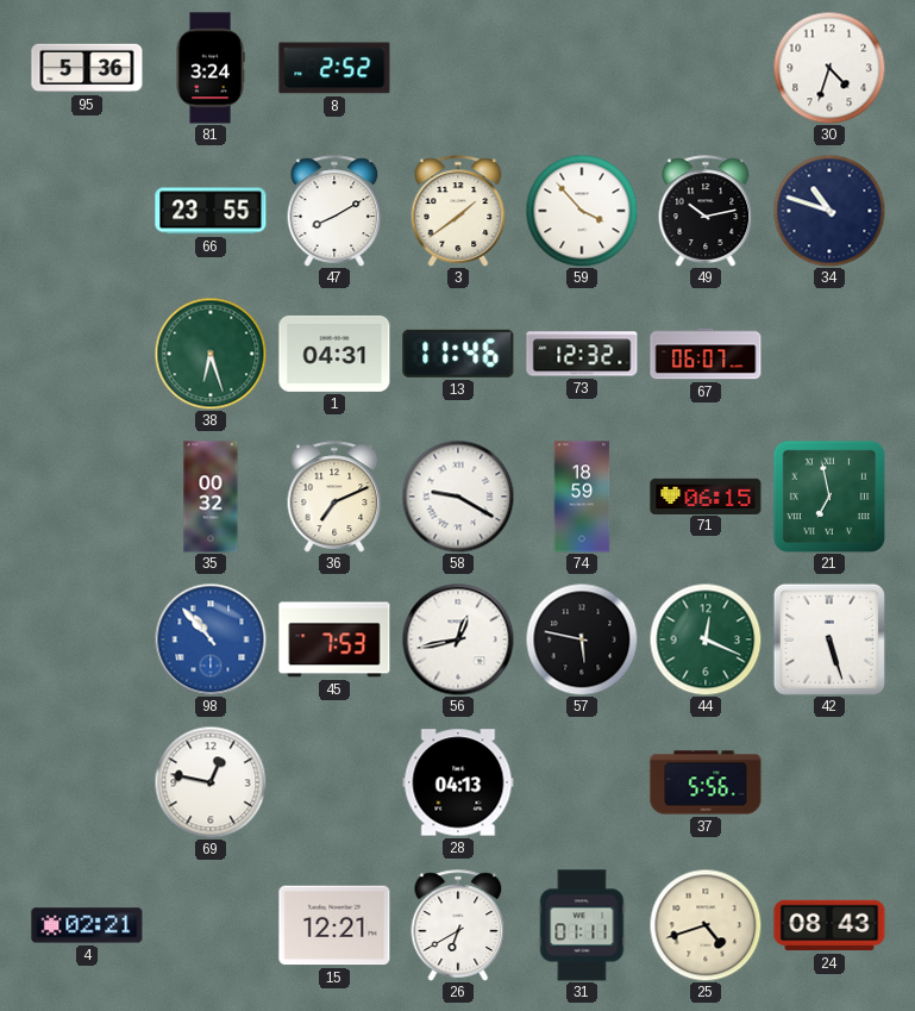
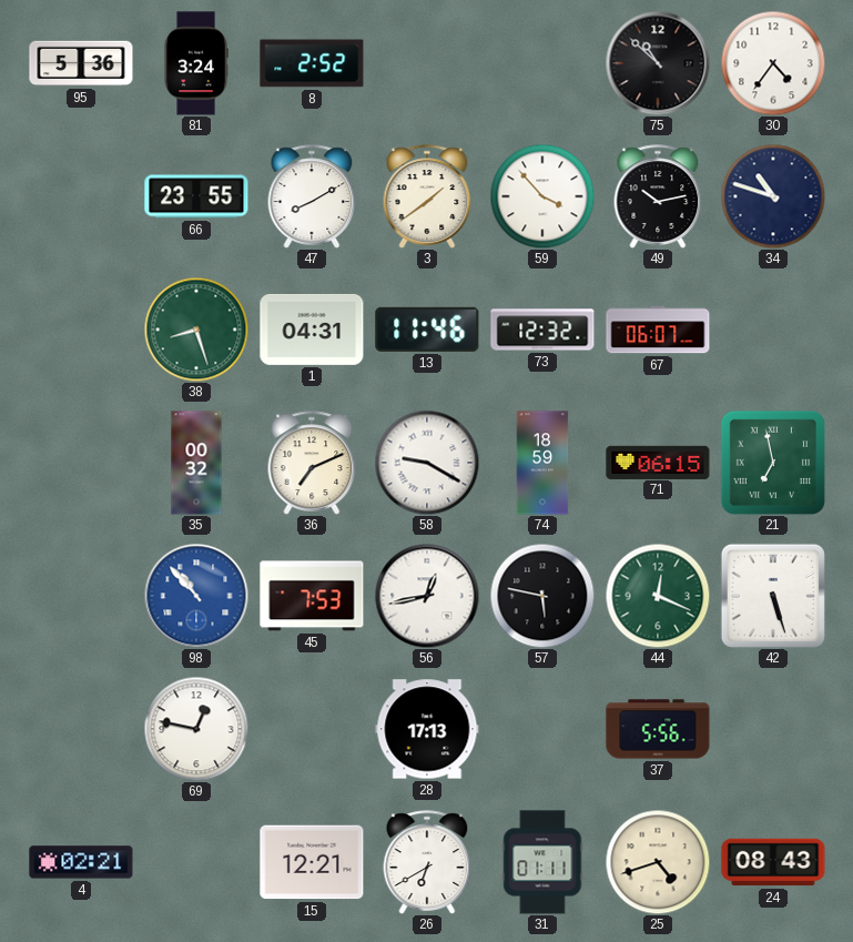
75: none -> 10:52 (658, 63)
30: 4:33 -> 4:36 (773, 63)
38: 6:27 -> 8:27 (196, 330)
28: 04:13 -> 17:13 (427, 729)
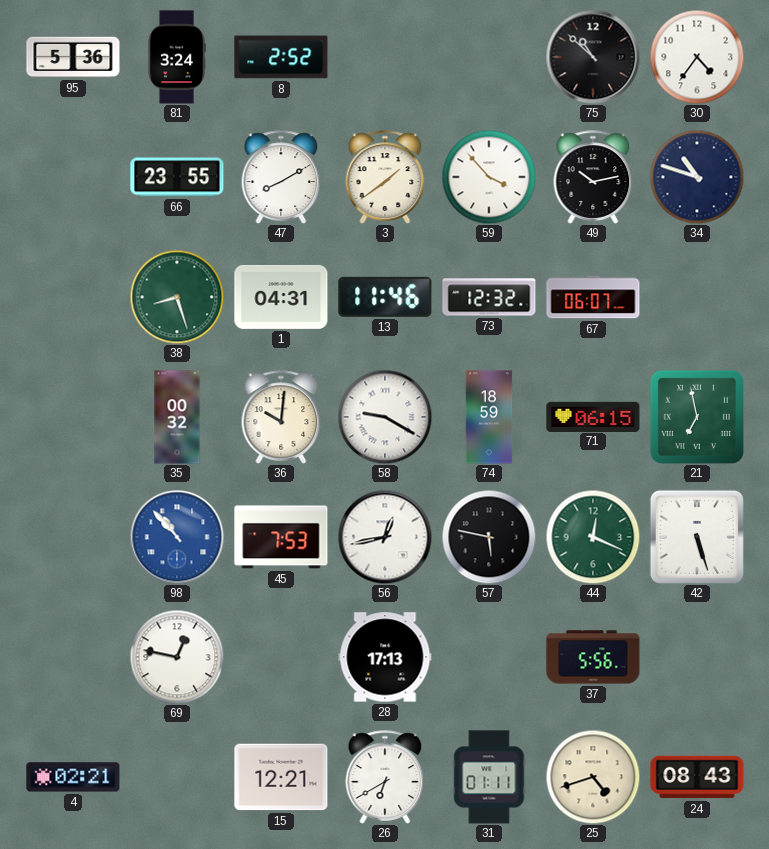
36: 7:11 -> 10:01 (281, 417)
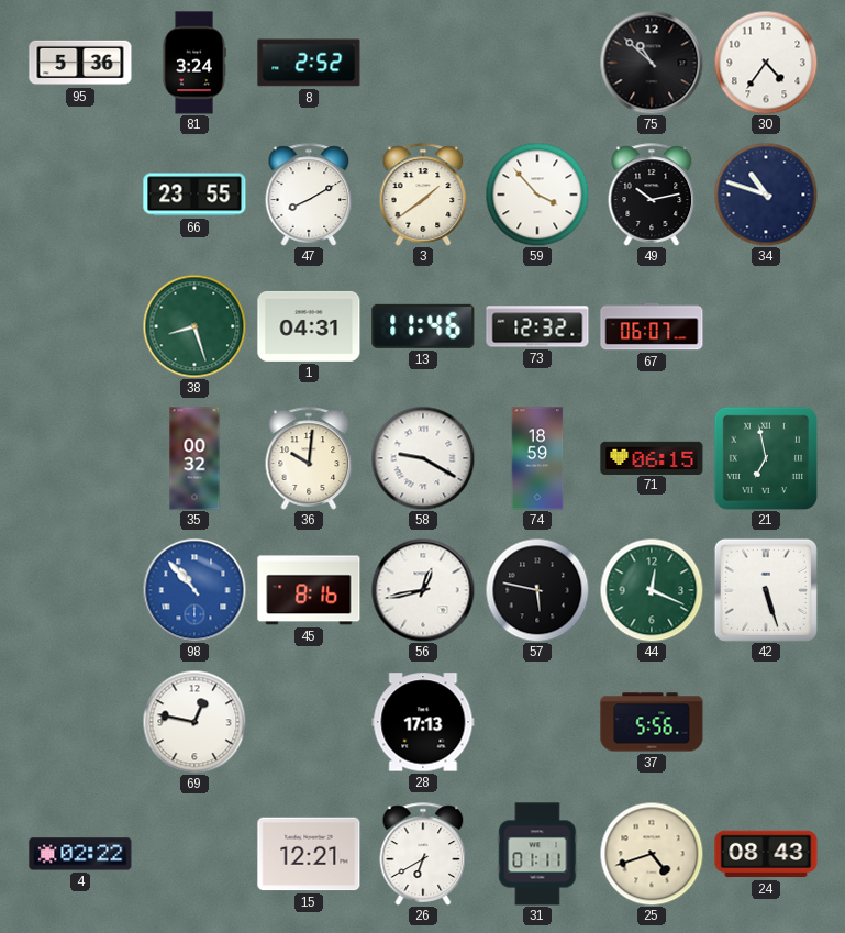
45: 7:53 -> 8:16 (309, 590)
4: 02:21 -> 02:22 (80, 854)
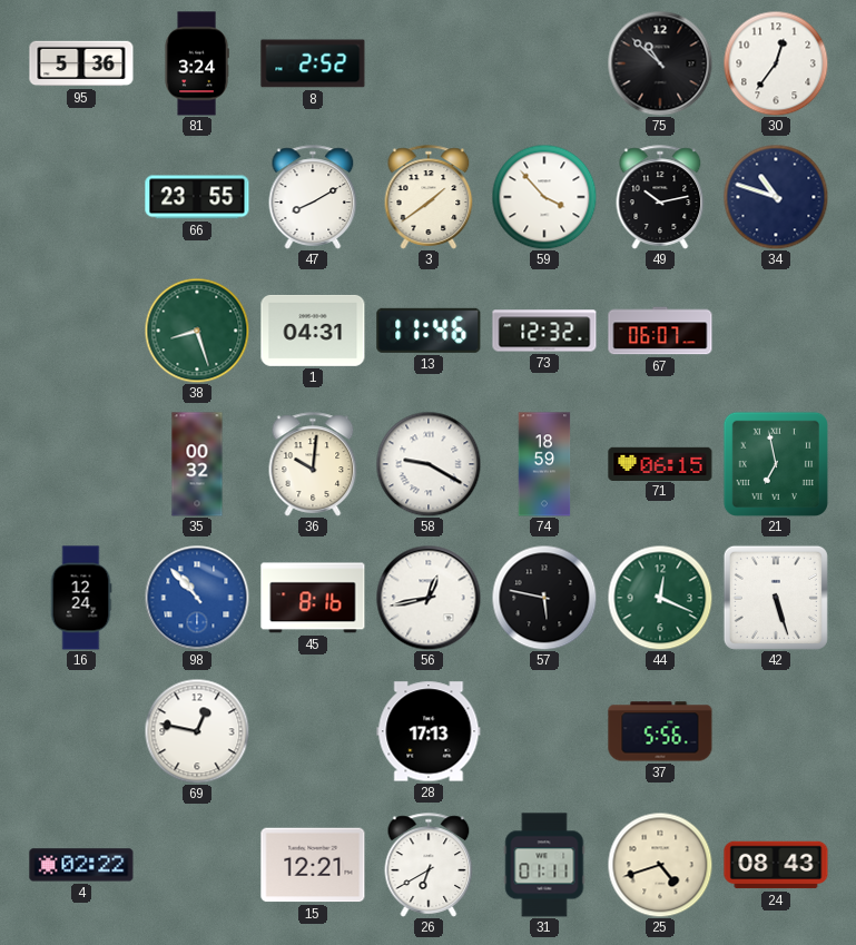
30: 4:36 -> 12:36 (776, 63)
16: none -> 12:24 (81, 598)
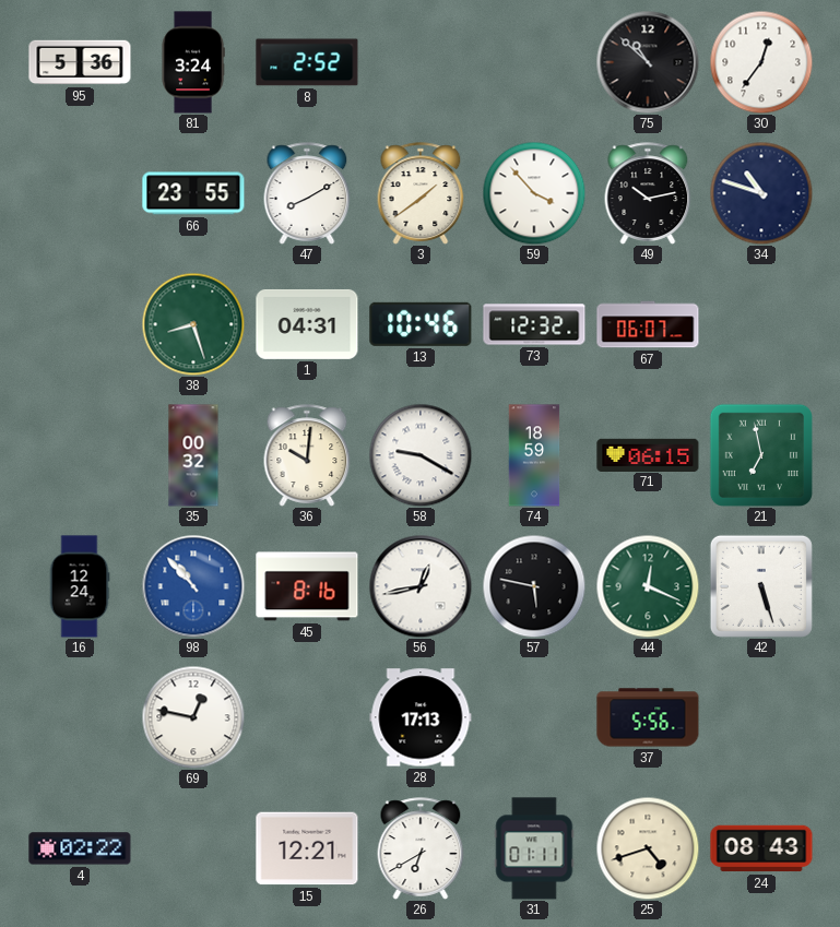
13: 11:46 -> 10:46 (421, 324)
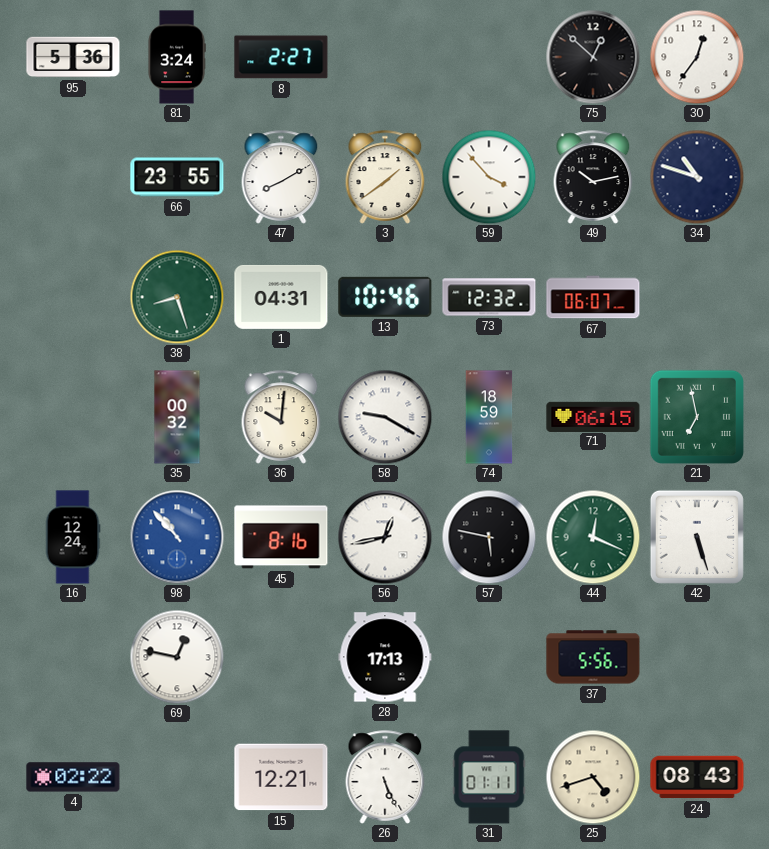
8: 2:52 -> 2:27 (281, 57)
75: 10:52 -> 12:52 (593, 57)
26: 6:40 -> 5:26 (385, 777)
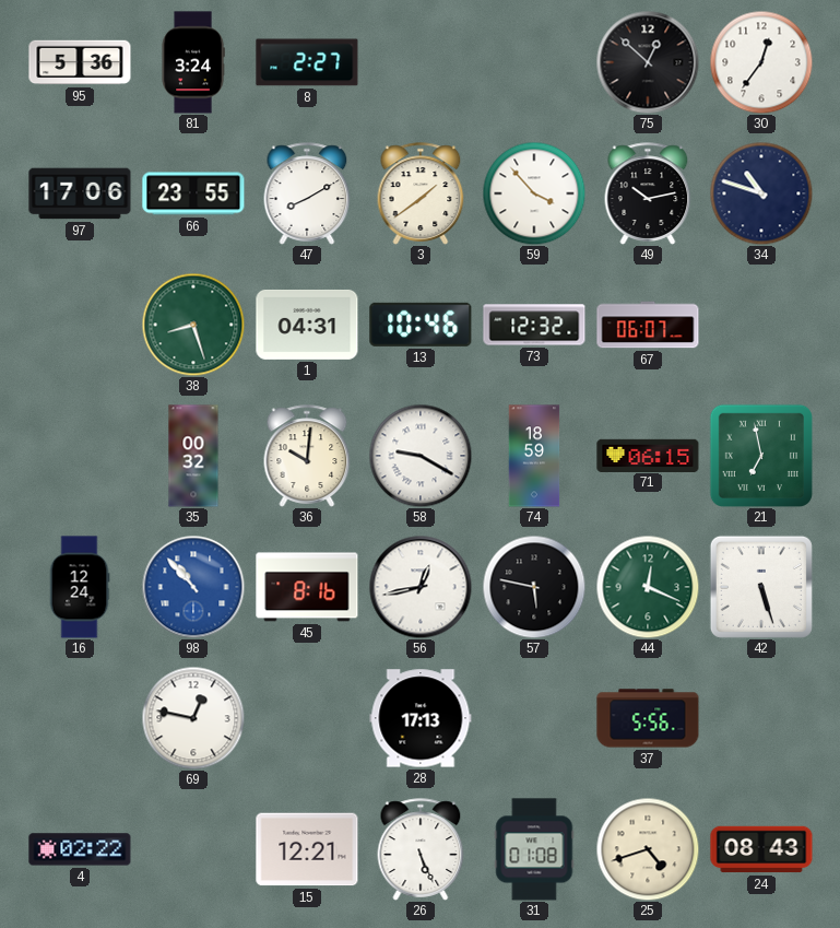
97: none -> 17:06 (80, 193)
31: 01:11 -> 01:08 (534, 849)
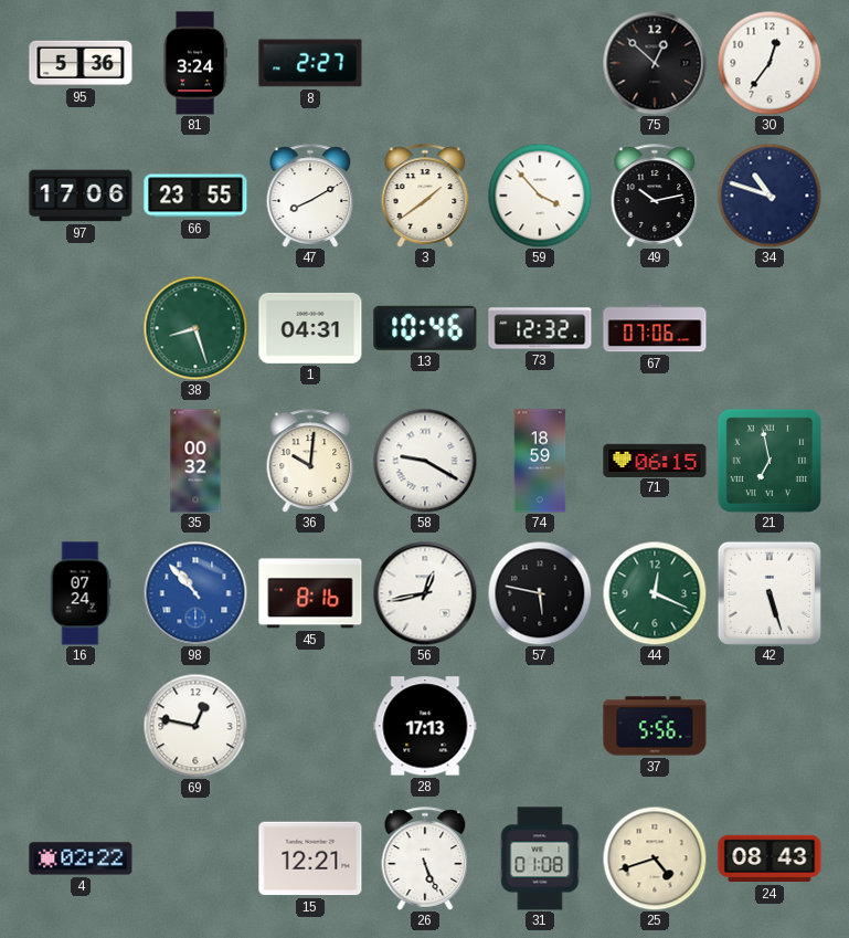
67: 06:07 -> 07:06 (655, 328)
16: 12:24 -> 07:24 (81, 593)
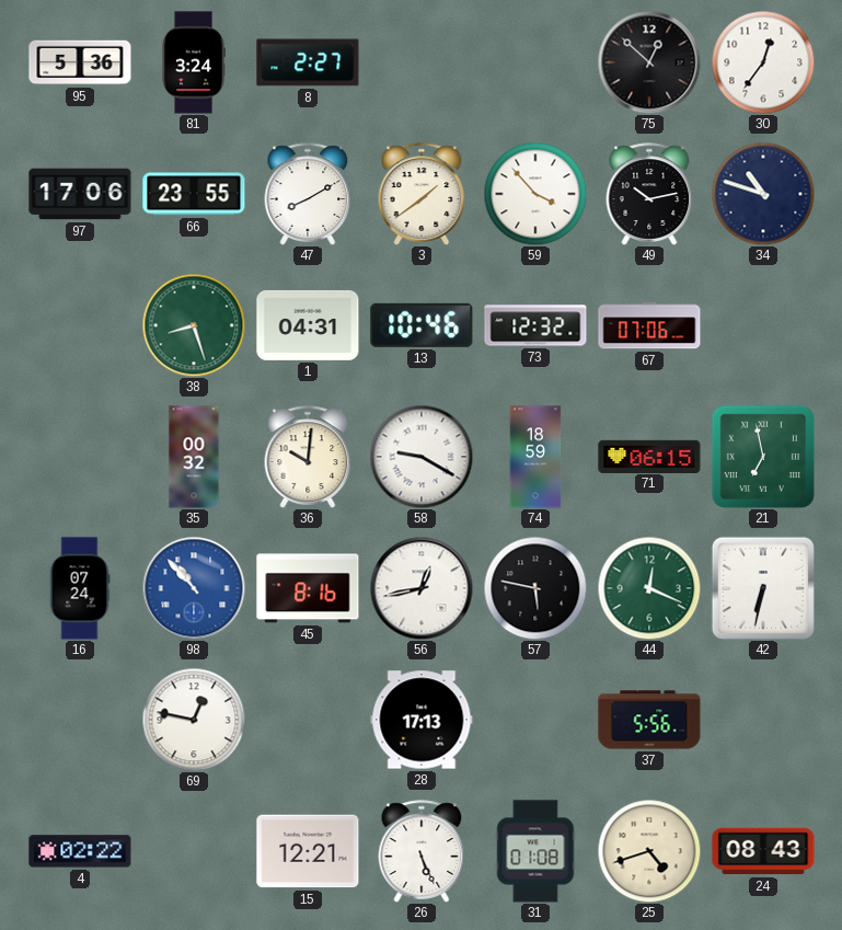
42: 5:27 -> 6:32 (763, 588)
